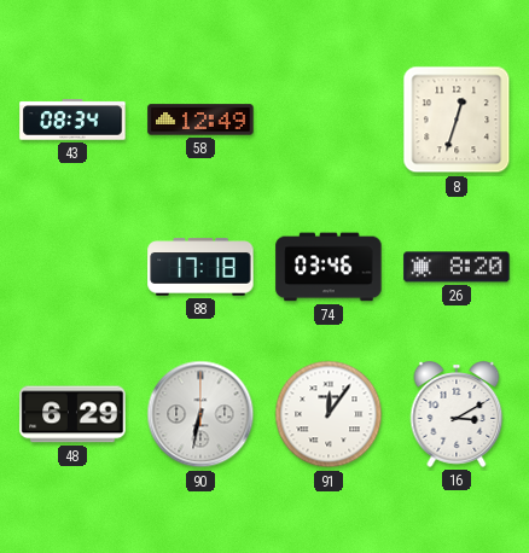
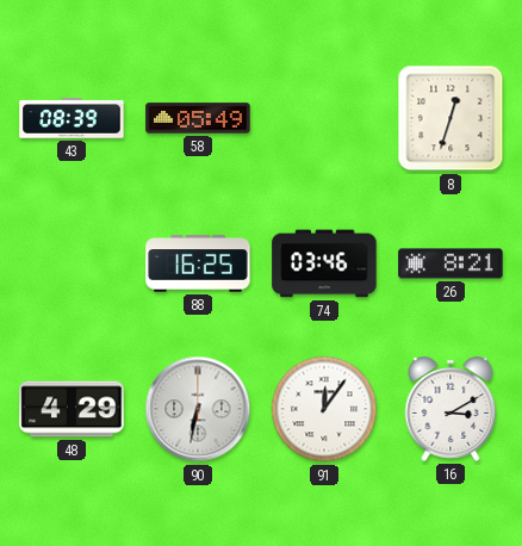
43: 08:34 -> 08:39 (72, 118)
58: 12:49 -> 05:49 (198, 118)
88: 17:18 -> 16:25 (198, 263)
26: 8:20 -> 8:21 (450, 263)
48: 6:29 -> 4:29 (72, 409)
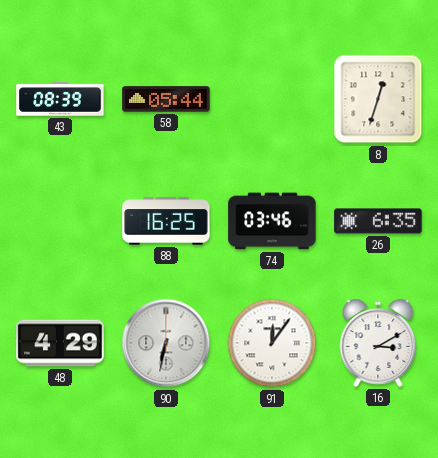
58: 05:49 -> 05:44 (166, 99)
26: 8:21 -> 6:35 (378, 221)
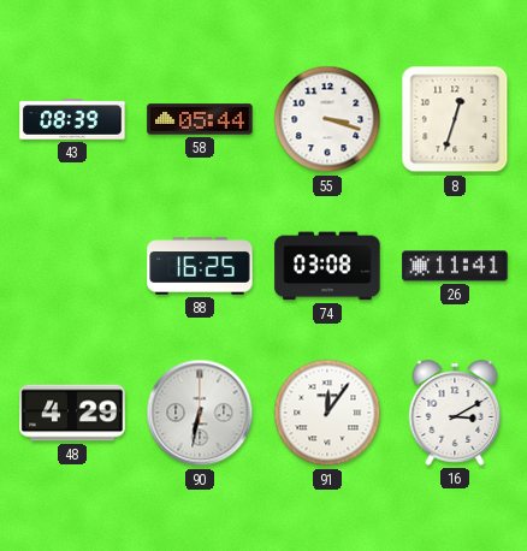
55: none -> 3:18 (327, 119)
74: 03:46 -> 03:08 (327, 266)
26: 6:35 -> 11:41 (455, 266)
